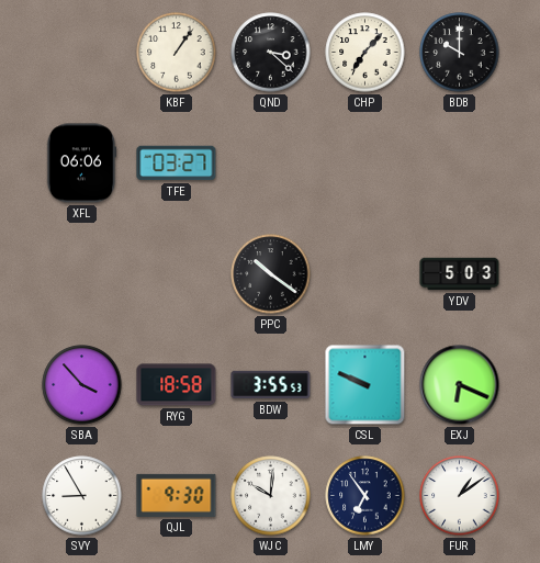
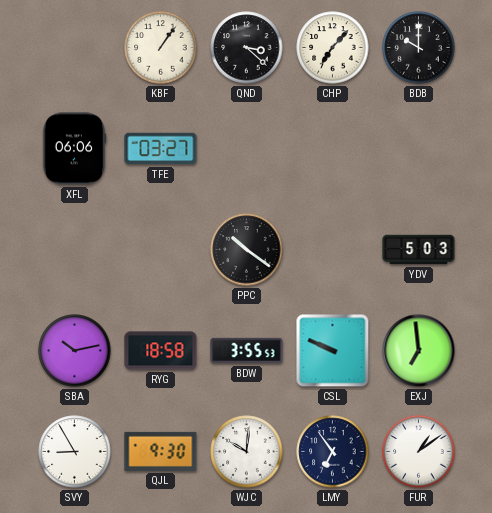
SBA: 3:53 -> 10:13 (75, 351)
EXJ: 6:19 -> 6:59 (419, 351)
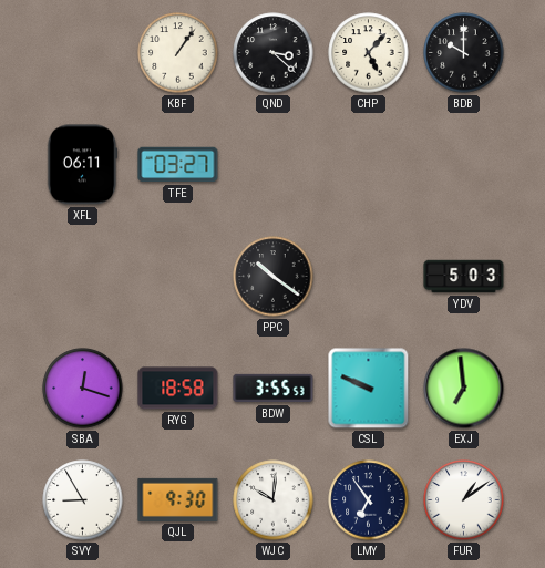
CHP: 7:07 -> 5:07 (369, 53)
XFL: 06:06 -> 06:11 (82, 165)
SBA: 10:13 -> 12:18 (83, 389)
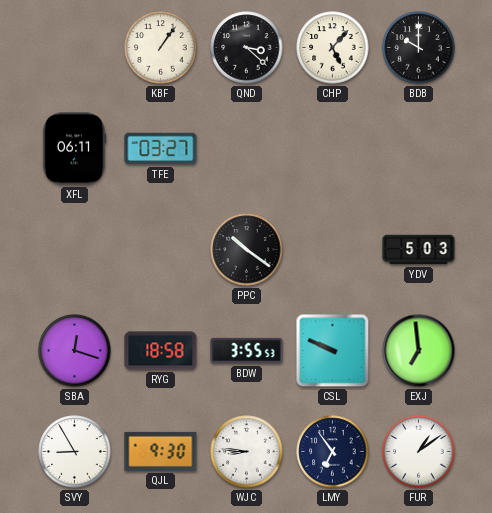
WJC: 10:01 -> 8:46 (247, 452)
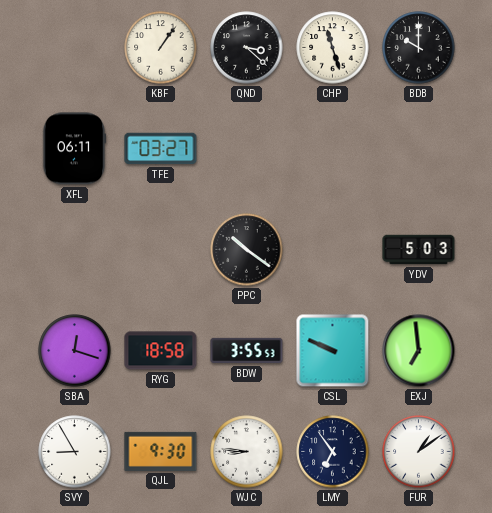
CHP: 5:07 -> 11:27 (333, 48)
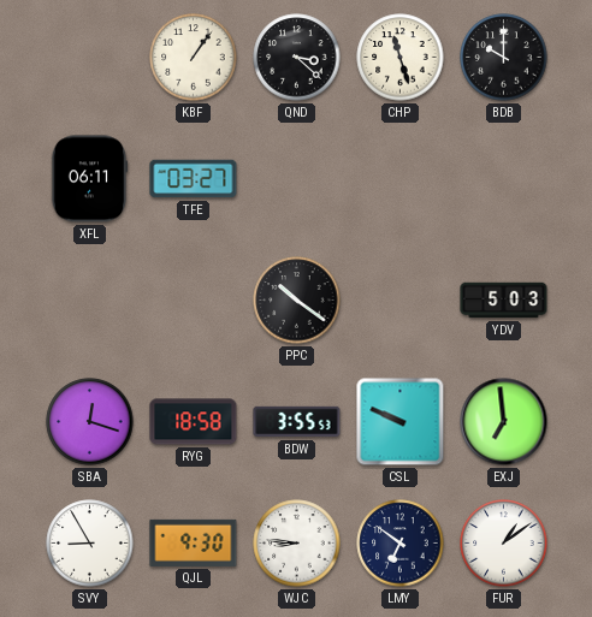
LMY: 6:54 -> 6:51 (401, 544)
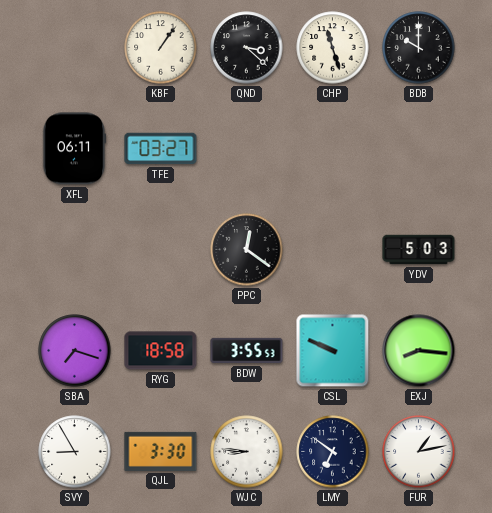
PPC: 10:21 -> 12:21 (247, 250)
SBA: 12:18 -> 7:18 (75, 351)
EXJ: 6:59 -> 8:16 (419, 351)
QJL: 9:30 -> 3:30 (161, 451)
FUR: 1:09 -> 1:13 (419, 452)
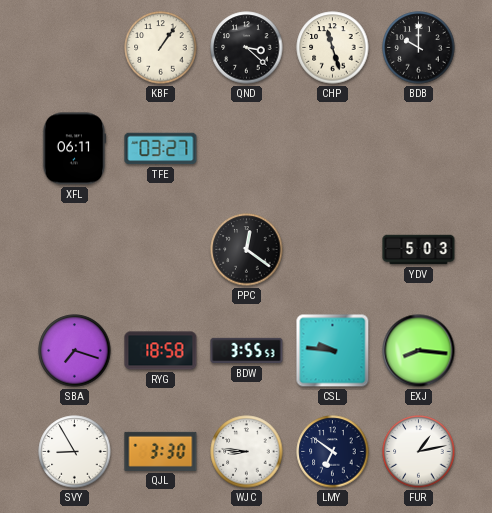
CSL: 9:49 -> 9:46 (333, 351)
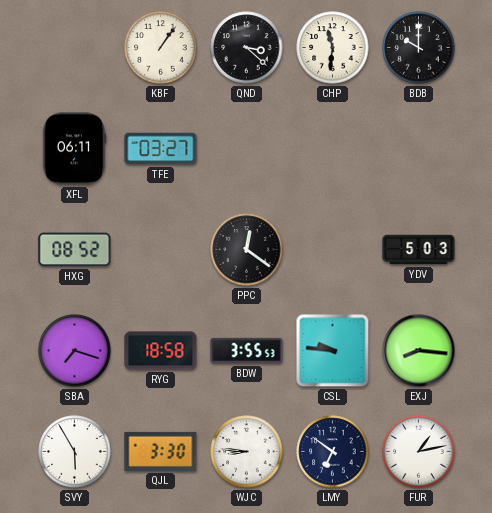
CHP: 11:27 -> 11:31 (333, 48)
HXG: none -> 08:52 (75, 250)
SVY: 8:55 -> 5:55 (75, 452)
